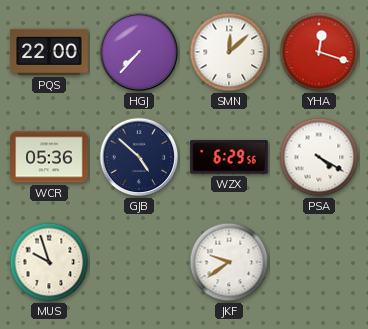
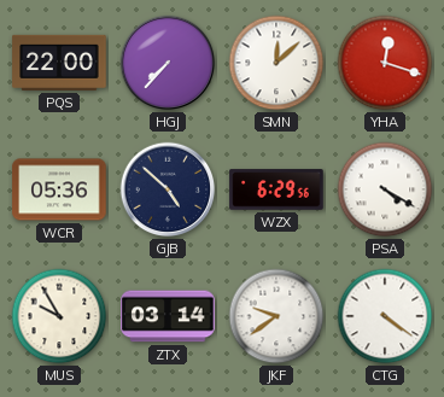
MUS: 9:57 -> 9:55 (59, 316)
ZTX: none -> 03:14 (168, 316)
CTG: none -> 4:21 (385, 316)
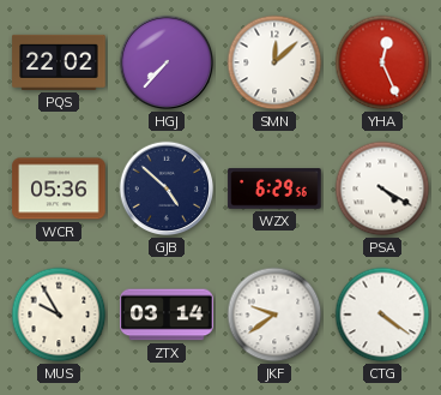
PQS: 22:00 -> 22:02 (59, 62)
YHA: 12:18 -> 12:26 (382, 62)
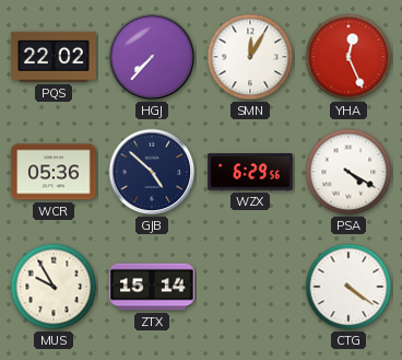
SMN: 12:08 -> 12:05 (250, 57)
ZTX: 03:14 -> 15:14 (152, 287)
JKF: 9:39 -> none (274, 315)
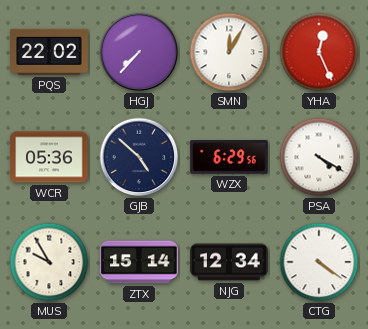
NJG: none -> 12:34 (229, 262)
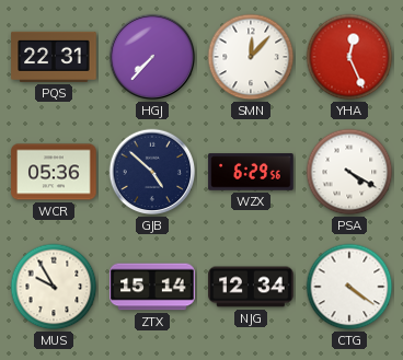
PQS: 22:02 -> 22:31 (54, 57)
SMN: 12:05 -> 12:07 (251, 57)
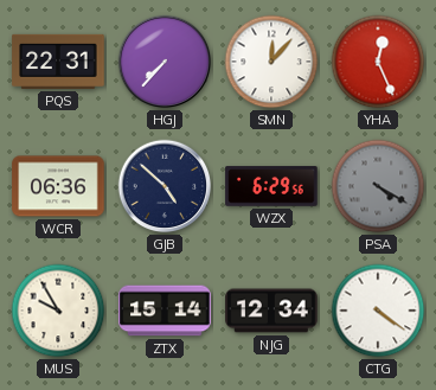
WCR: 05:36 -> 06:36 (58, 186)
PSA dial: white -> grey (378, 186)
